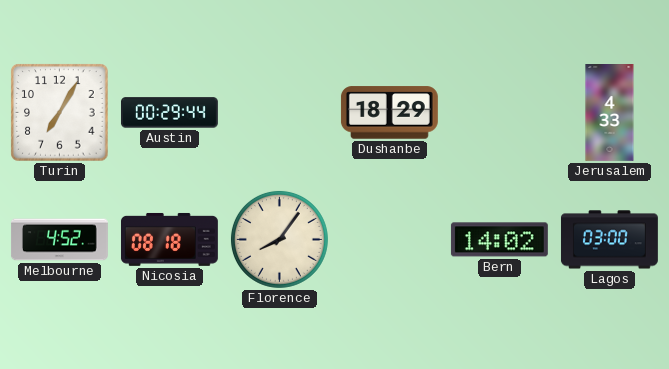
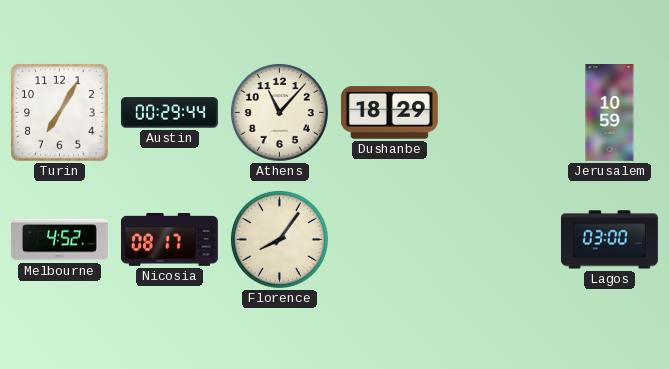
Athens: none -> 11:07 (279, 112)
Jerusalem: 4:33 -> 10:59 (610, 113)
Nicosia: 08:18 -> 08:17 (169, 239)
Bern: 14:02 -> none (499, 240)
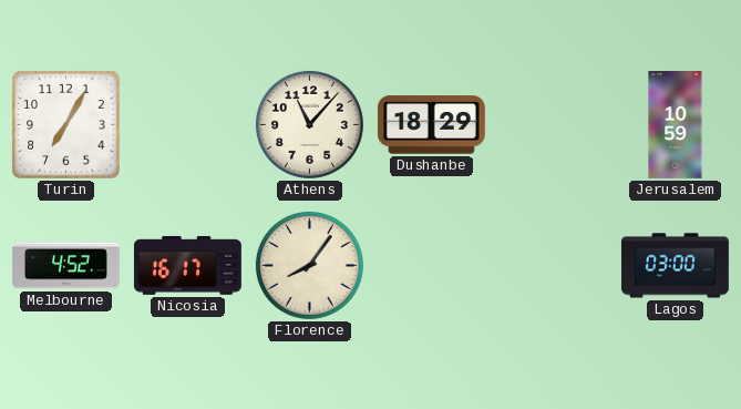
Austin: 00:29 -> none (169, 113)
Nicosia: 08:17 -> 16:17 (187, 265)
